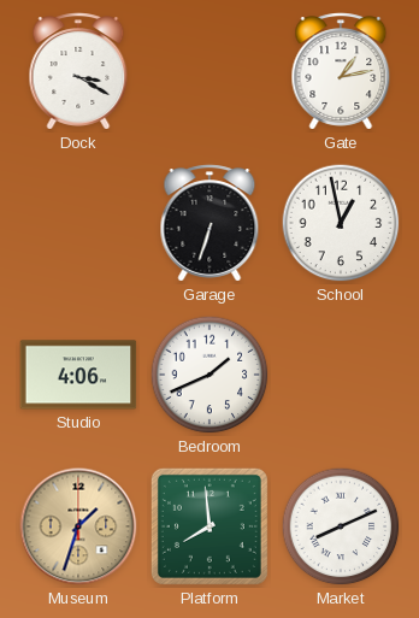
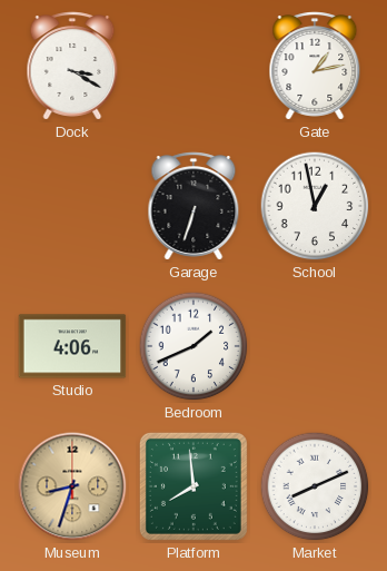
Museum: 1:33 -> 8:33 (72, 486)
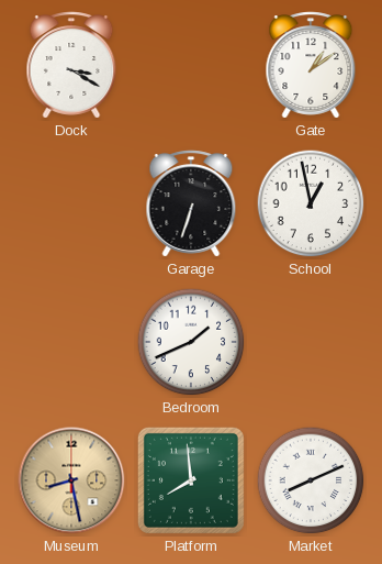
Gate: 1:13 -> 1:09 (311, 65)
Studio: 4:06 -> none (72, 346)
Museum: 8:33 -> 8:28 (71, 480)
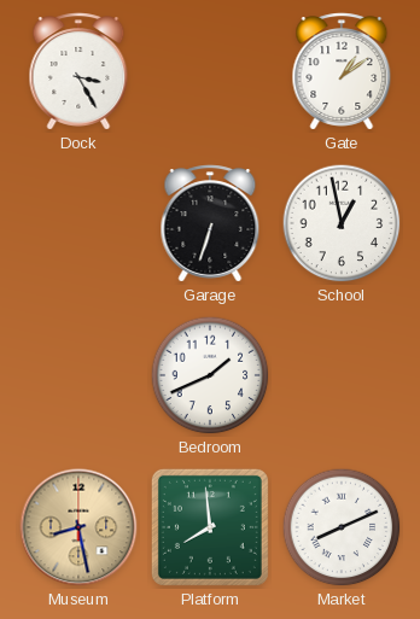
Dock: 3:20 -> 3:25 (78, 71)
